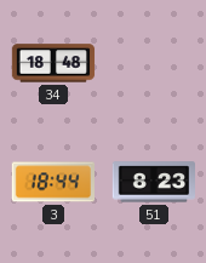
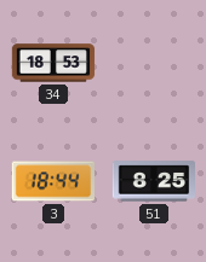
34: 18:48 -> 18:53 (53, 63)
51: 8:23 -> 8:25 (153, 181)
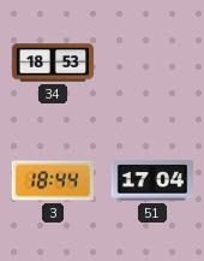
51: 8:25 -> 17:04 (151, 180)
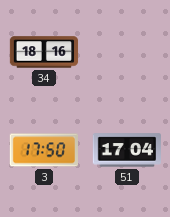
34: 18:53 -> 18:16 (44, 52)
3: 18:44 -> 17:50 (43, 150)
